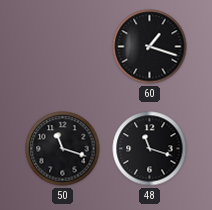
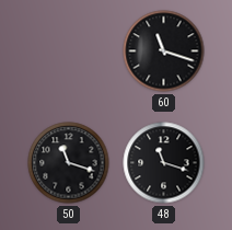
60: 1:18 -> 11:18 (164, 51)
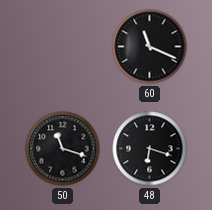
60: 11:18 -> 11:19 (150, 47)
48: 11:18 -> 6:18 (150, 149)
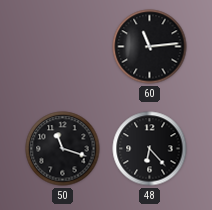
60: 11:19 -> 11:14 (150, 47)
48: 6:18 -> 6:23 (150, 149)
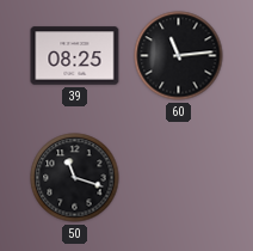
39: none -> 08:25 (75, 56)
48: 6:23 -> none (150, 149)
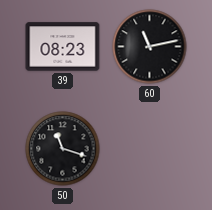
39: 08:25 -> 08:23 (63, 47)
60: 11:14 -> 11:13 (150, 47)
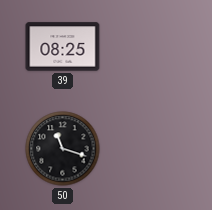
39: 08:23 -> 08:25 (63, 47)
60: 11:13 -> none (150, 47)
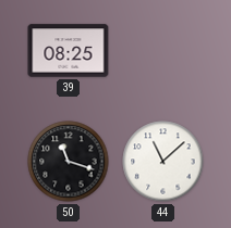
44: none -> 11:08 (163, 162)
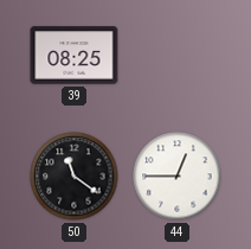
50: 11:18 -> 11:21 (75, 177)
44: 11:08 -> 12:45 (178, 177)
